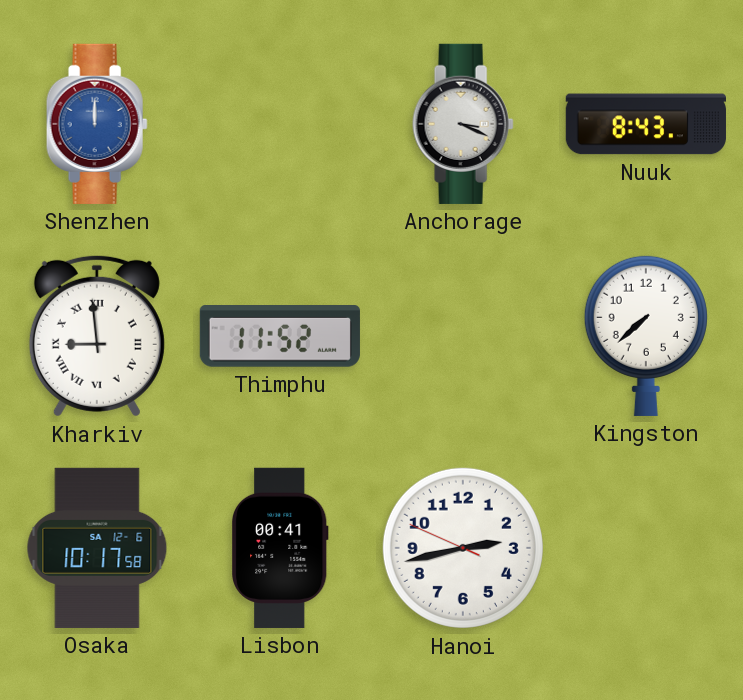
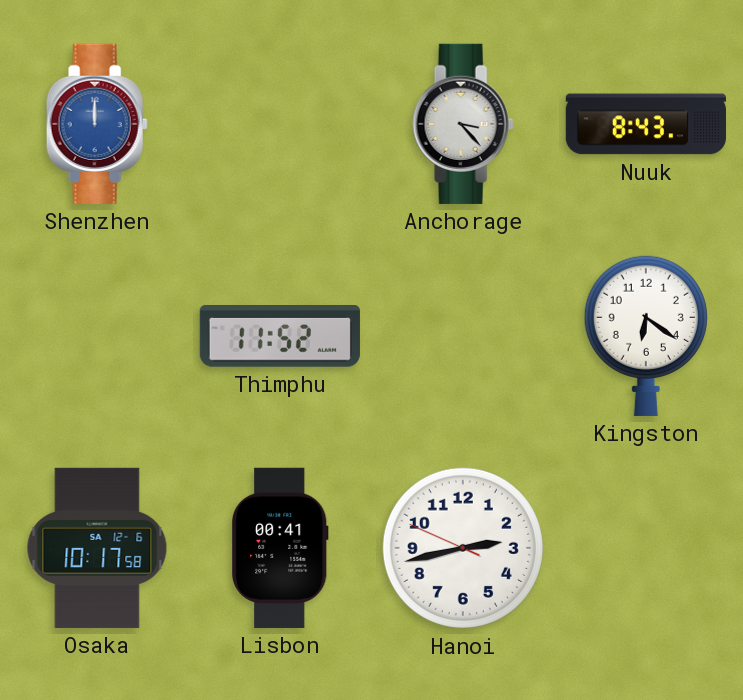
Anchorage: 3:19 -> 3:23 (463, 124)
Kharkiv: 8:59 -> none (97, 336)
Kingston: 7:38 -> 6:21 (646, 335)
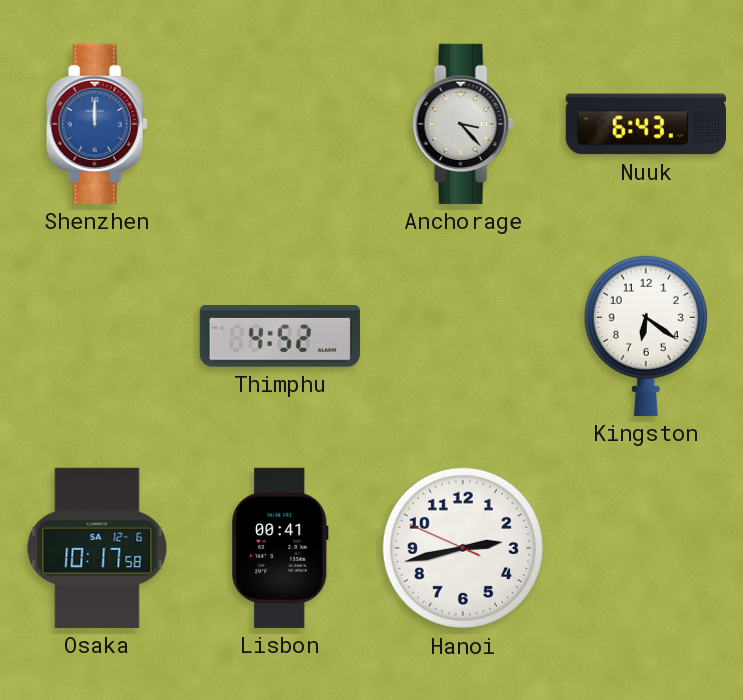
Nuuk: 8:43 -> 6:43 (646, 124)
Thimphu: 11:52 -> 4:52 (280, 337)
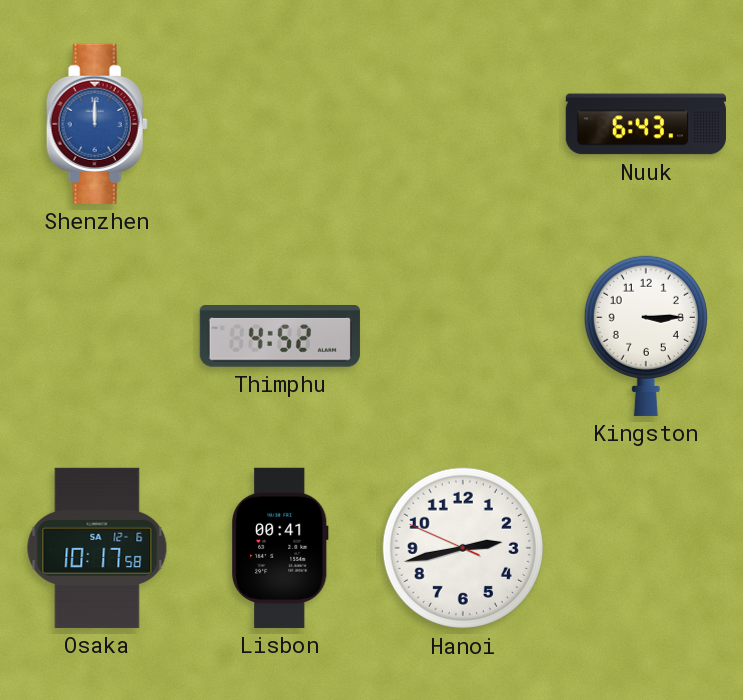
Anchorage: 3:23 -> none (463, 124)
Kingston: 6:21 -> 3:15 (646, 335)
